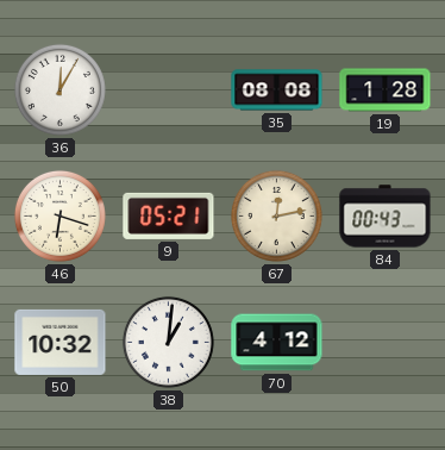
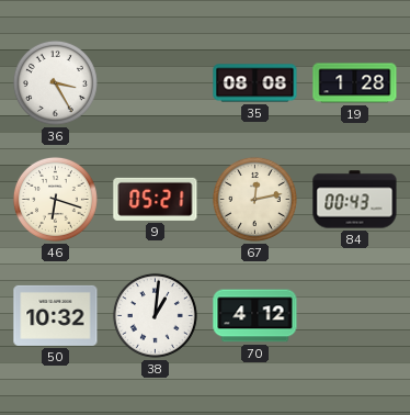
36: 12:05 -> 3:25 (55, 82)
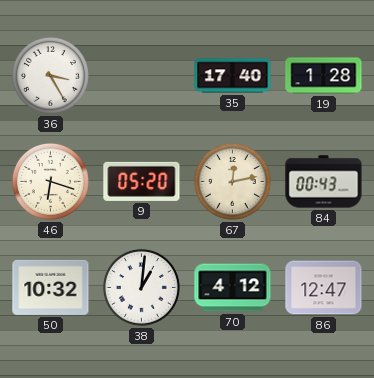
35: 08:08 -> 17:40 (233, 76)
9: 05:21 -> 05:20 (142, 181)
86: none -> 12:47 (324, 288)
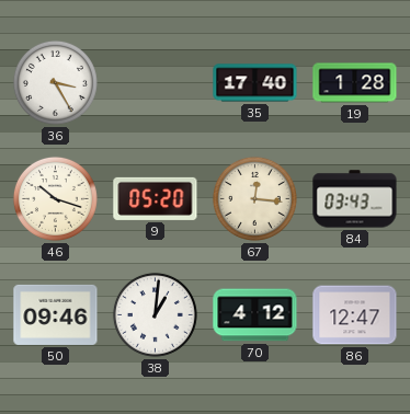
46: 6:18 -> 10:18 (55, 198)
67: 12:13 -> 12:16 (254, 198)
84: 00:43 -> 03:43 (355, 199)
50: 10:32 -> 09:46 (56, 314)
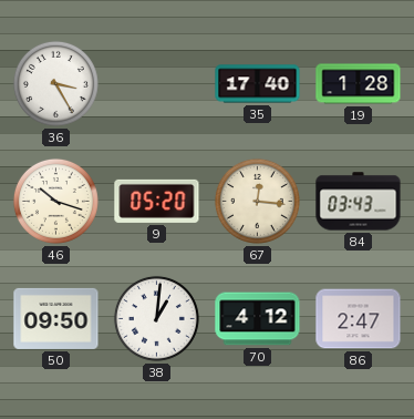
50: 09:46 -> 09:50 (56, 318)
86: 12:47 -> 2:47 (359, 319)
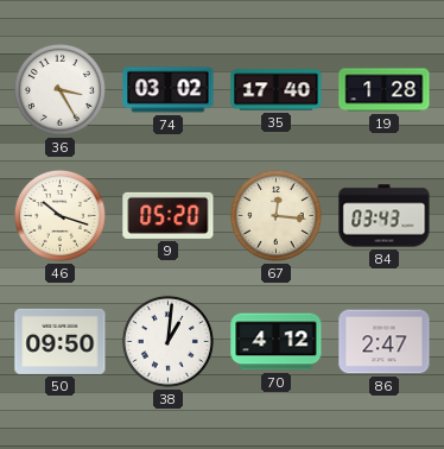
74: none -> 03:02 (169, 90)
